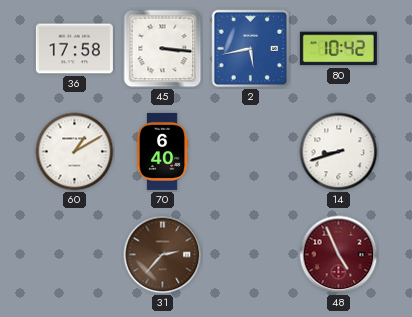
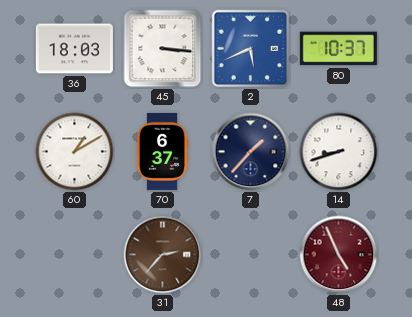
36: 17:58 -> 18:03 (74, 49)
2: 5:43 -> 5:41 (251, 49)
80: 10:42 -> 10:37 (338, 49)
70: 6:40 -> 6:37 (162, 151)
7: none -> 1:37 (251, 152)
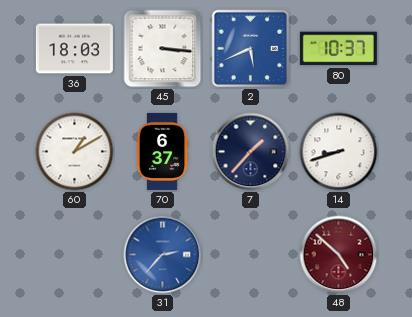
31 dial: brown -> blue (163, 255)
48: 4:56 -> 4:52 (339, 255)
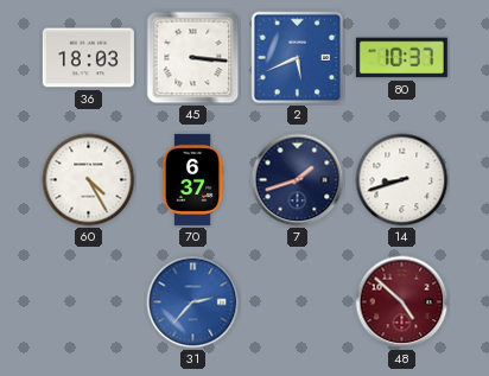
60: 1:10 -> 4:25 (89, 180)
7: 1:37 -> 1:42 (298, 180)
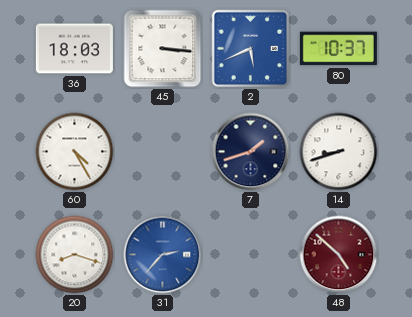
70: 6:37 -> none (192, 179)
20: none -> 8:18 (75, 255)
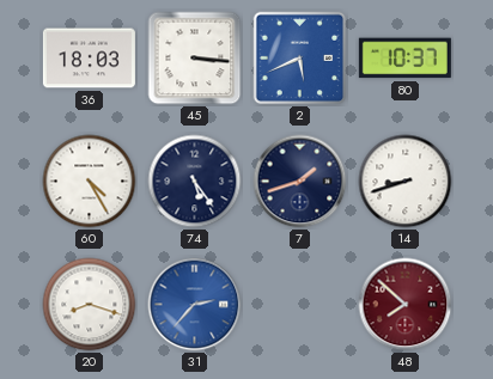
74: none -> 5:24 (195, 182)
48: 4:52 -> 7:52 (406, 305)
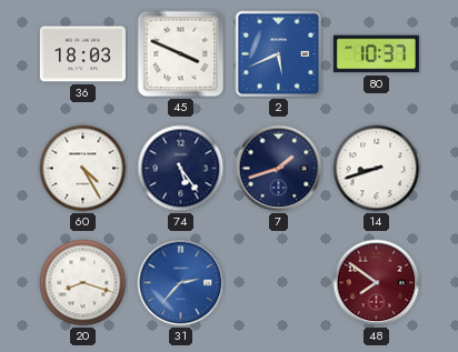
45: 3:16 -> 3:49 (181, 54)
48: 7:52 -> 7:51 (377, 283)
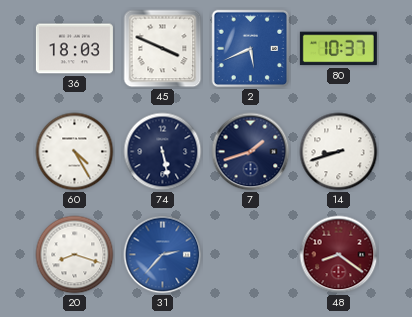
74: 5:24 -> 5:28 (163, 152)
48: 7:51 -> 8:21 (339, 255)
